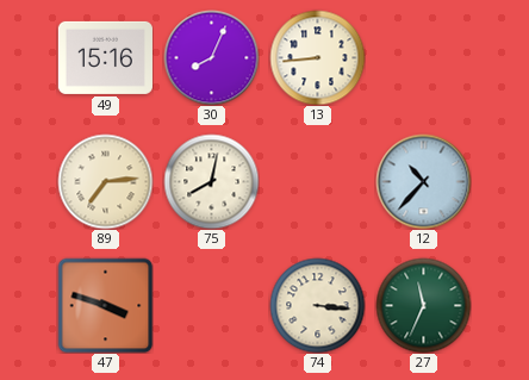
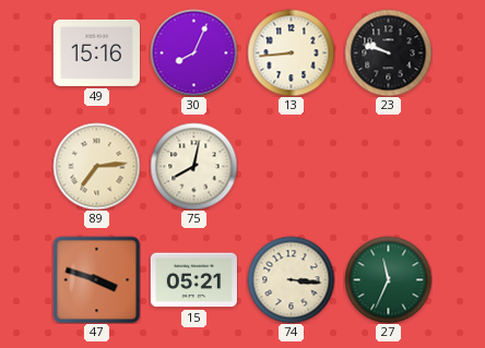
23: none -> 9:48 (388, 52)
12: 10:37 -> none (423, 181)
15: none -> 05:21 (193, 280)
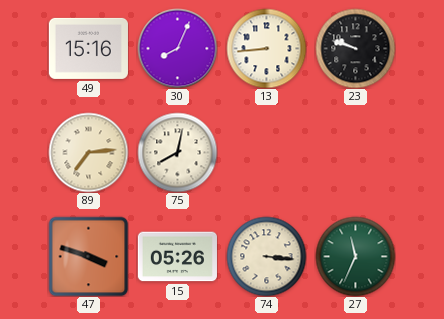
15: 05:21 -> 05:26 (177, 257)
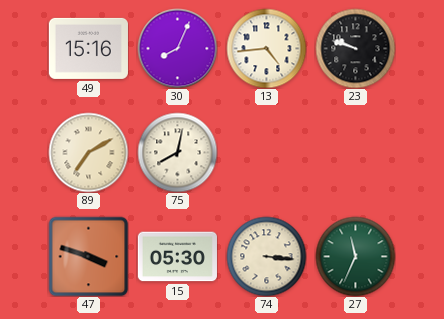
13: 8:44 -> 4:44 (266, 48)
89: 7:14 -> 7:10 (88, 152)
15: 05:26 -> 05:30 (177, 257)
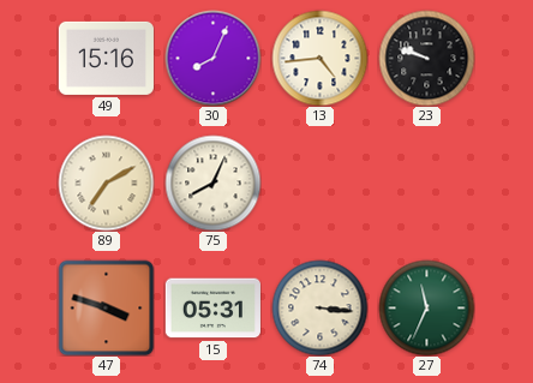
75: 8:02 -> 8:04 (212, 182)
15: 05:30 -> 05:31 (212, 309)
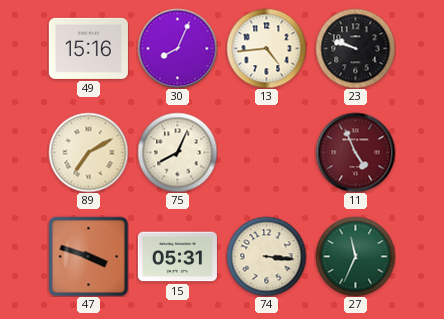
11: none -> 4:56 (355, 152)
